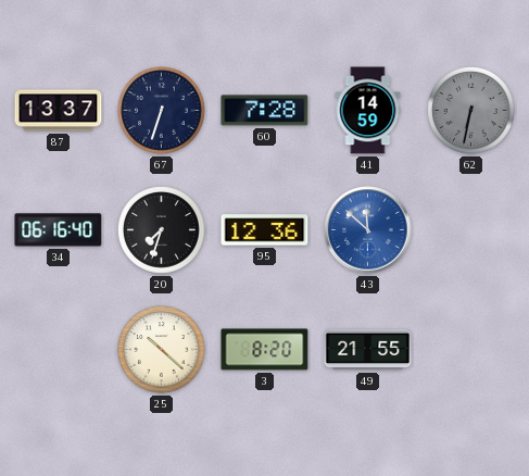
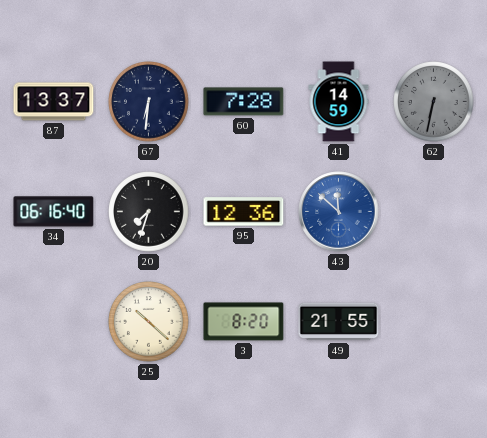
67: 6:33 -> 6:31 (149, 102)
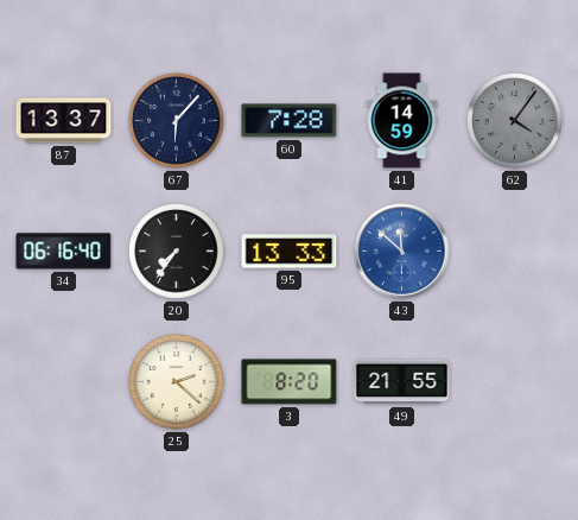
67: 6:31 -> 6:07 (177, 121)
62: 6:32 -> 4:06 (515, 121)
20: 7:33 -> 7:36 (177, 252)
95: 12:36 -> 13:33 (290, 252)
25: 10:22 -> 2:22 (177, 382)
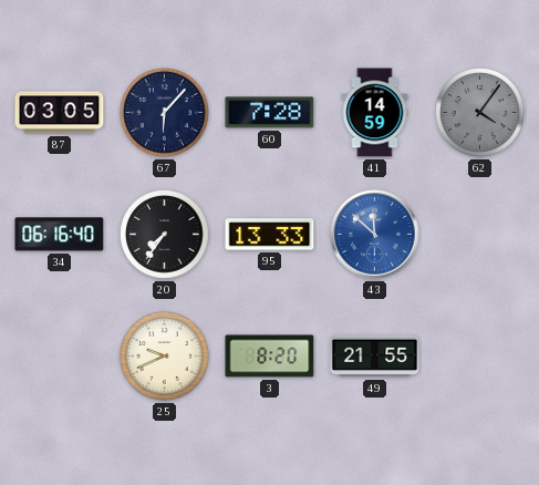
87: 13:37 -> 03:05 (60, 113)
25: 2:22 -> 9:41 (165, 357)
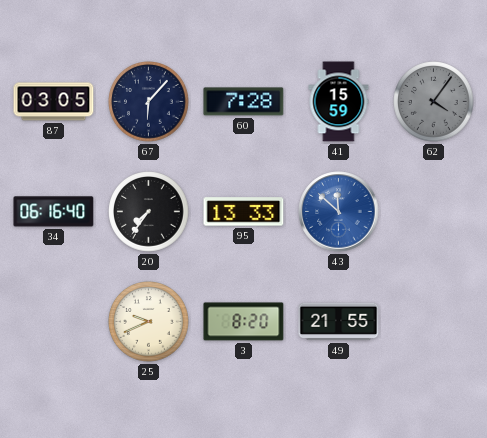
41: 14:59 -> 15:59 (339, 102)
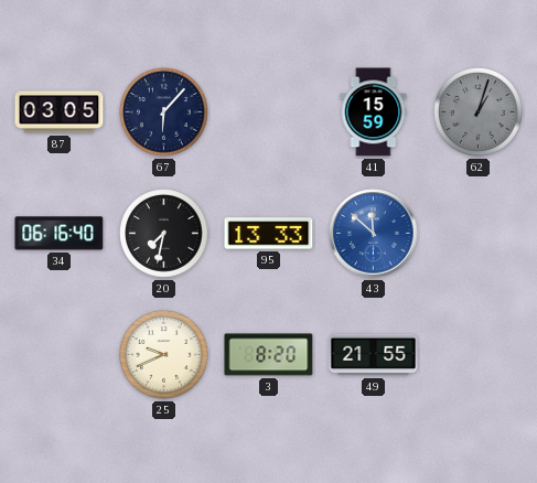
60: 7:28 -> none (244, 102)
62: 4:06 -> 1:03 (479, 112)
20: 7:36 -> 7:32 (164, 234)
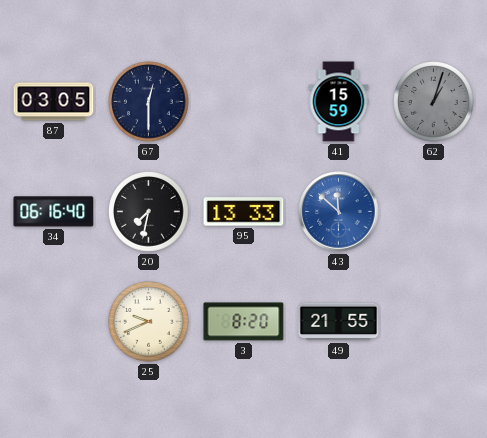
67: 6:07 -> 12:30 (149, 102)
